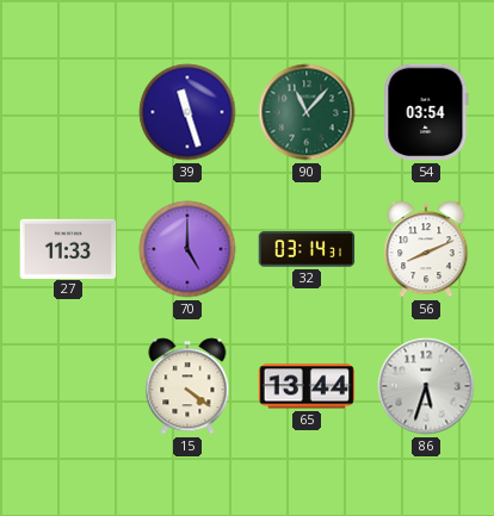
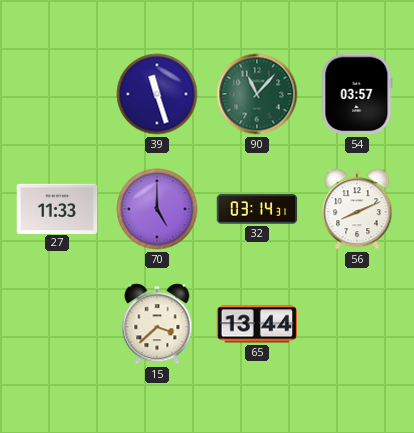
54: 03:54 -> 03:57 (357, 94)
15: 4:21 -> 3:38 (157, 324)
86: 5:33 -> none (426, 386)
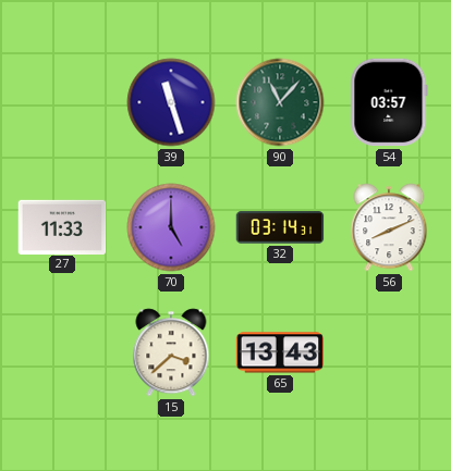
65: 13:44 -> 13:43 (280, 352)
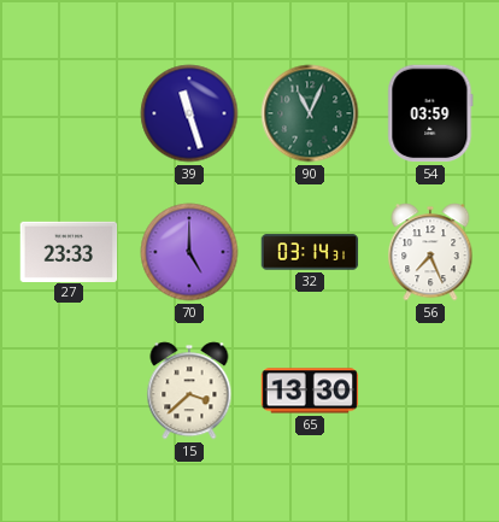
90: 11:07 -> 11:04 (310, 113)
54: 03:57 -> 03:59 (430, 113)
27: 11:33 -> 23:33 (69, 251)
56: 8:11 -> 7:26 (430, 252)
65: 13:43 -> 13:30 (310, 391)
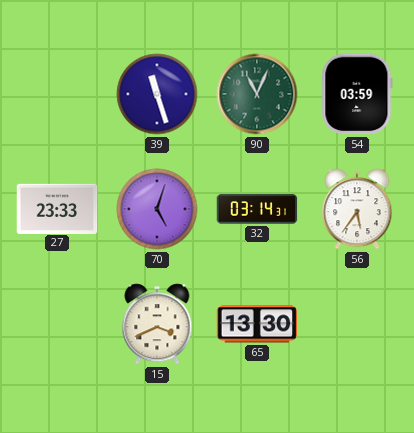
70: 5:00 -> 5:03 (157, 209)
56: 7:26 -> 5:36 (357, 209)
15: 3:38 -> 3:41 (157, 324)
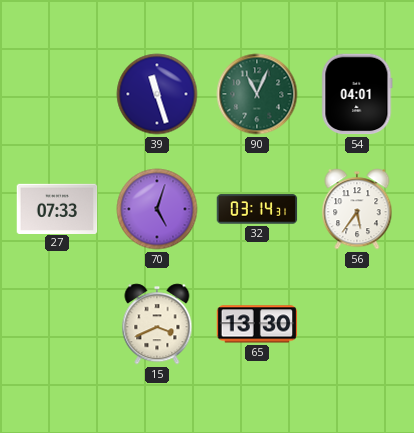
54: 03:59 -> 04:01 (357, 94)
27: 23:33 -> 07:33 (57, 208)
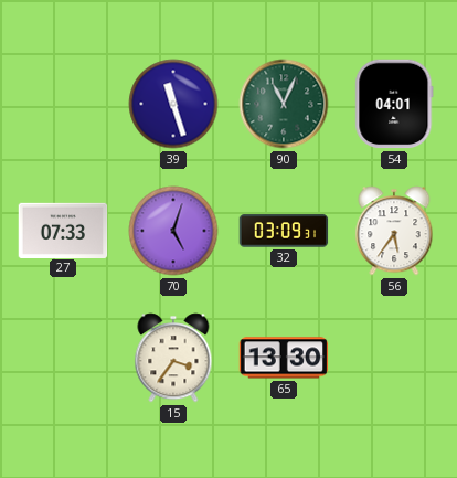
32: 03:14 -> 03:09 (284, 231)
15: 3:41 -> 3:36 (173, 358)
